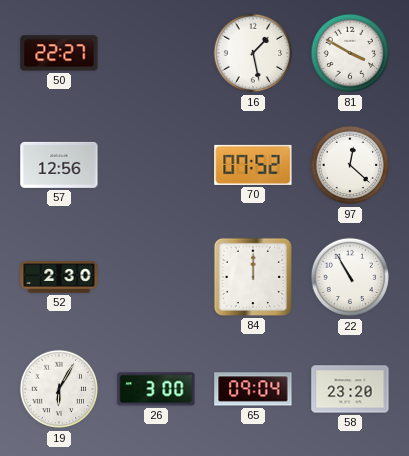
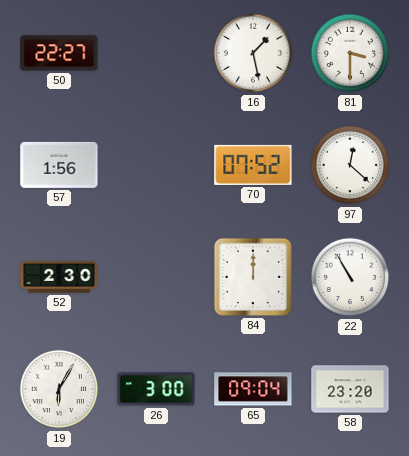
81: 3:50 -> 3:30 (350, 53)
57: 12:56 -> 1:56 (59, 165)
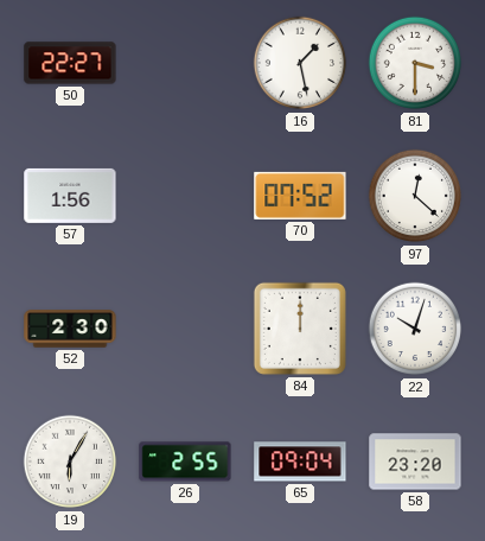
22: 10:55 -> 10:03 (415, 329)
26: 3:00 -> 2:55 (185, 462)
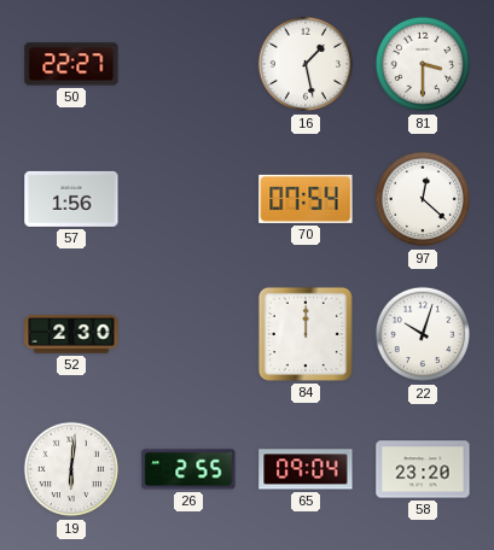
70: 07:52 -> 07:54 (306, 199)
19: 6:05 -> 6:01 (71, 469)
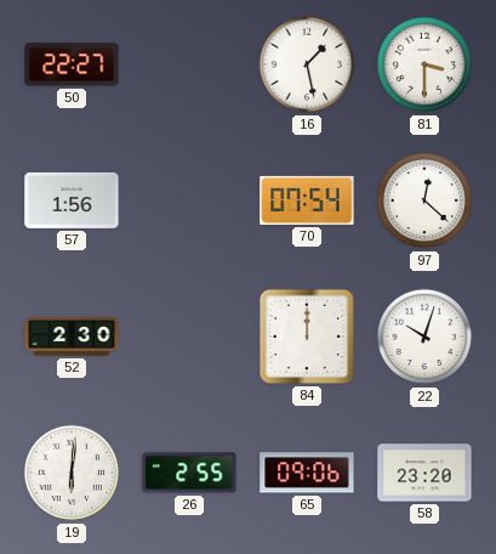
65: 09:04 -> 09:06 (307, 473)
